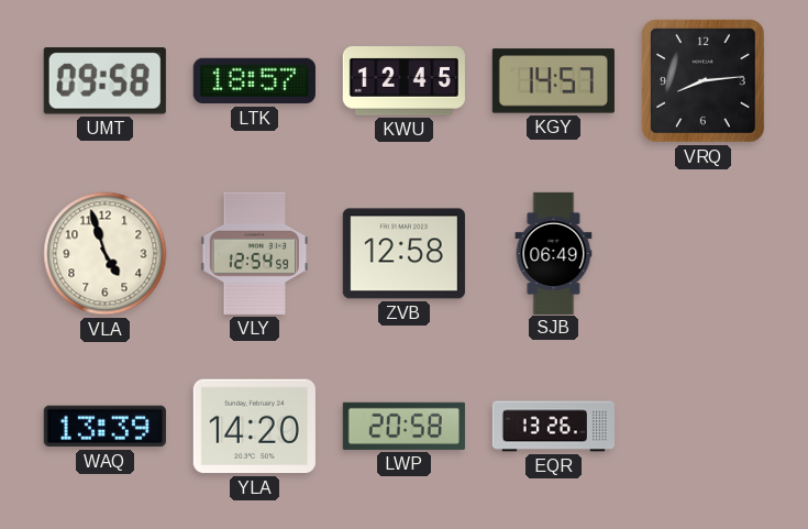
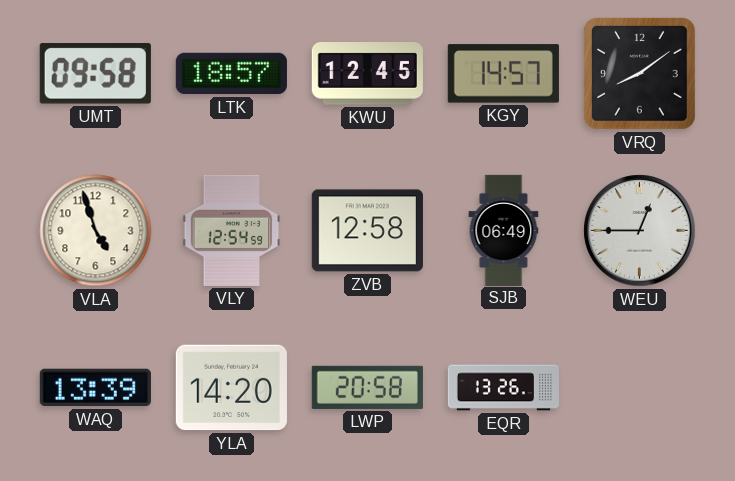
VRQ: 8:14 -> 8:09 (639, 73)
WEU: none -> 12:45 (640, 231)
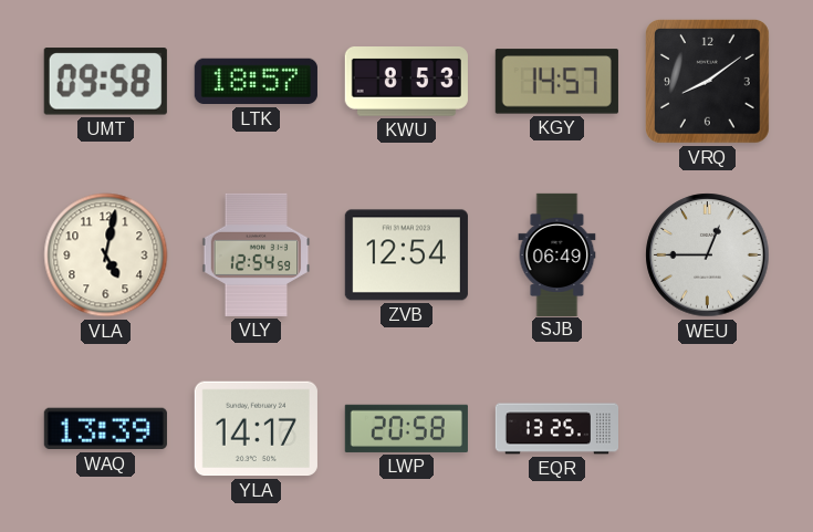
KWU: 12:45 -> 8:53 (406, 82)
VLA: 4:57 -> 5:02 (106, 255)
ZVB: 12:58 -> 12:54 (406, 255)
YLA: 14:20 -> 14:17 (256, 429)
EQR: 13:26 -> 13:25 (556, 429)
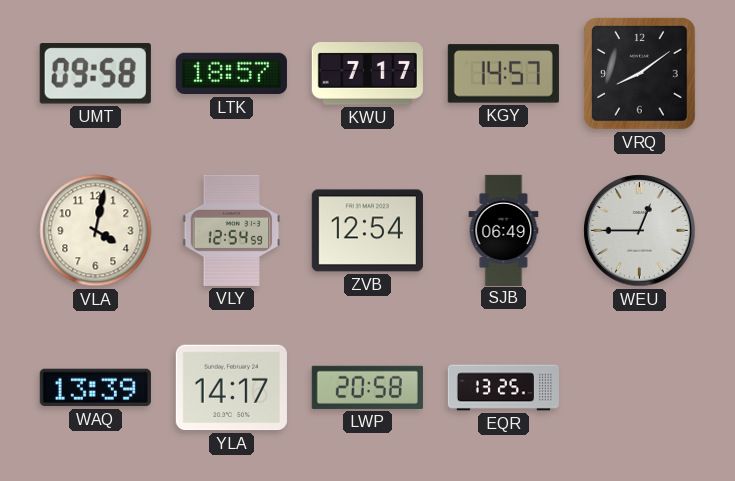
KWU: 8:53 -> 7:17 (367, 74)
VLA: 5:02 -> 4:02 (96, 231)
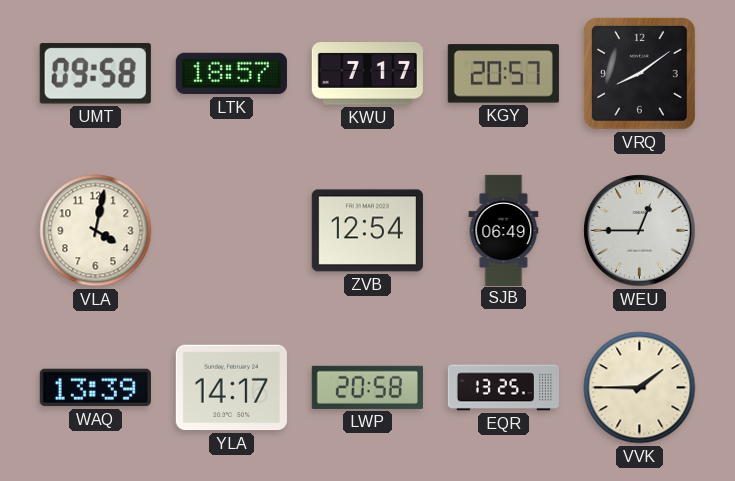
KGY: 14:57 -> 20:57 (503, 74)
VLY: 12:54 -> none (232, 230)
VVK: none -> 1:45 (640, 388)
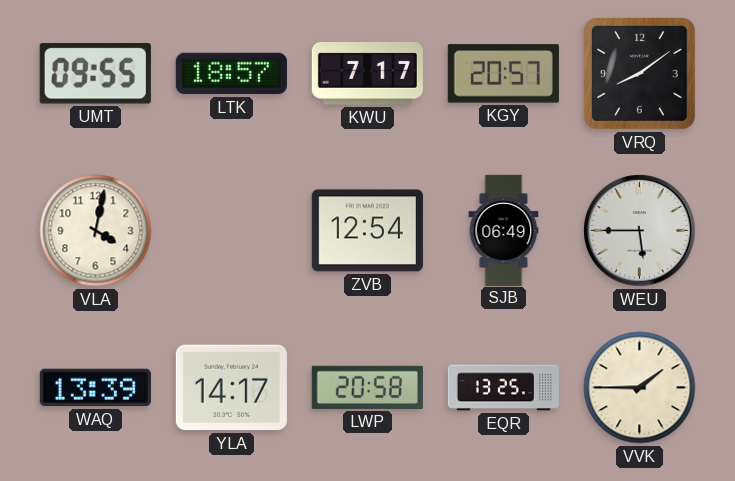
UMT: 09:58 -> 09:55 (95, 74)
WEU: 12:45 -> 5:45 (640, 231)
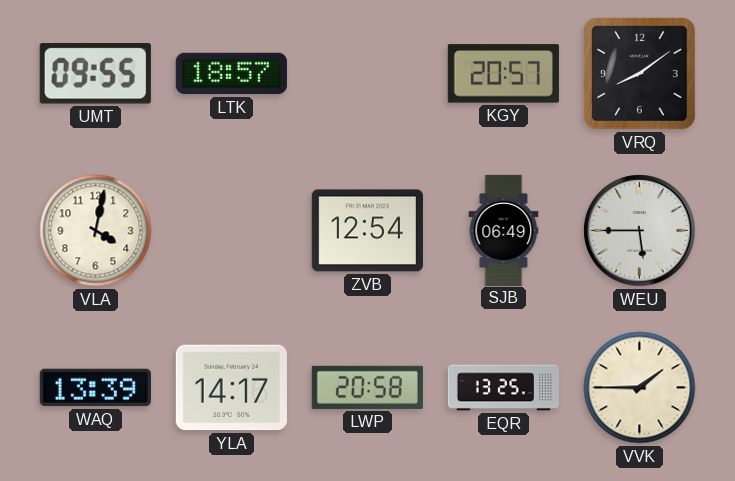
KWU: 7:17 -> none (367, 74)
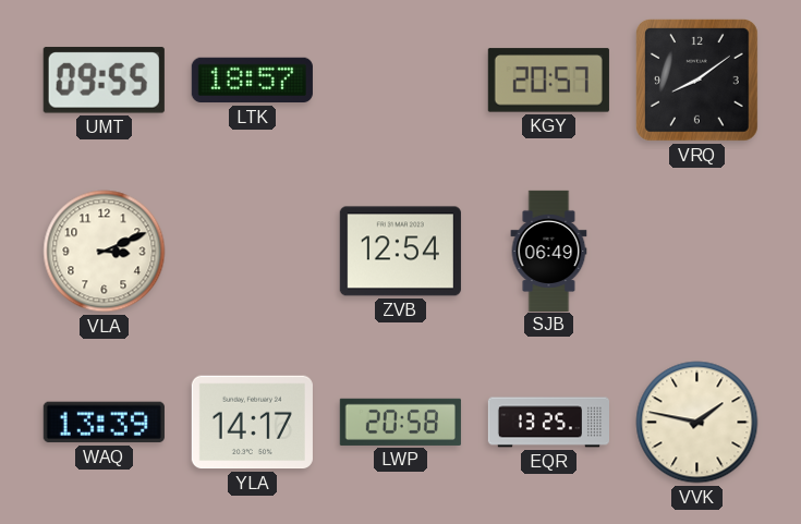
VLA: 4:02 -> 3:11 (105, 252)
WEU: 5:45 -> none (640, 231)
VVK: 1:45 -> 1:47 (697, 423)
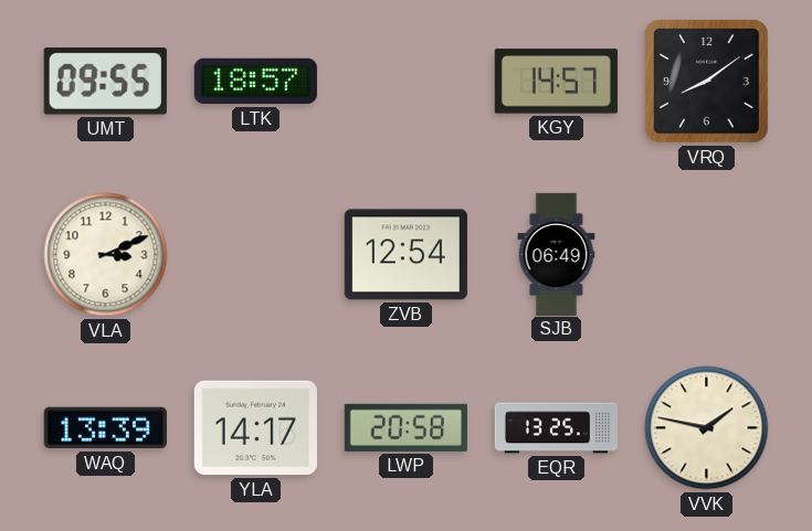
KGY: 20:57 -> 14:57 (556, 82)
